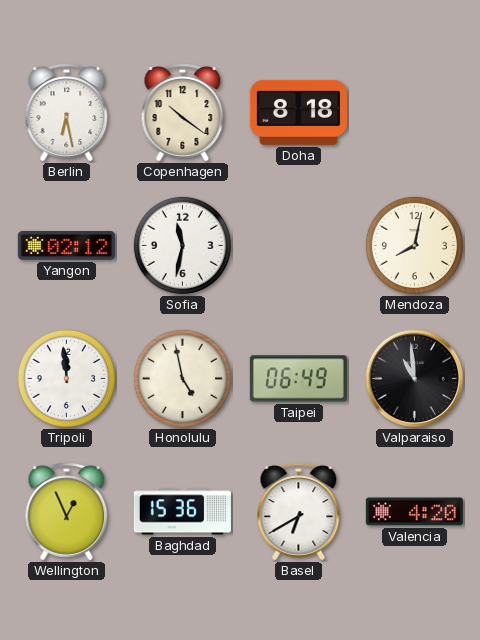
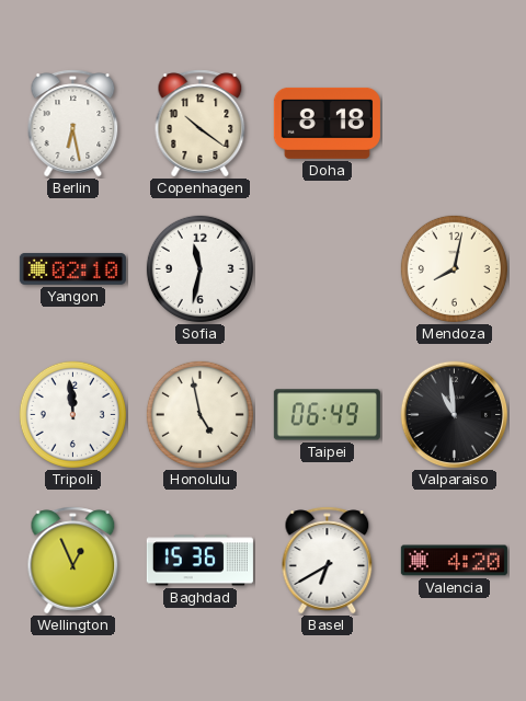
Yangon: 02:12 -> 02:10 (72, 268)
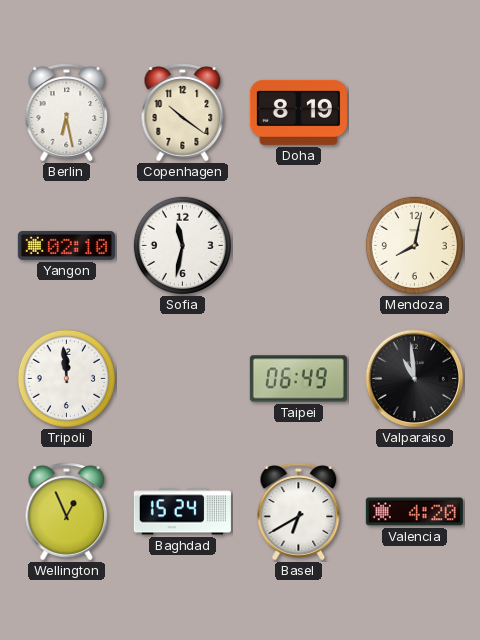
Doha: 8:18 -> 8:19 (298, 112)
Honolulu: 4:58 -> none (199, 414)
Baghdad: 15:36 -> 15:24 (182, 512)
